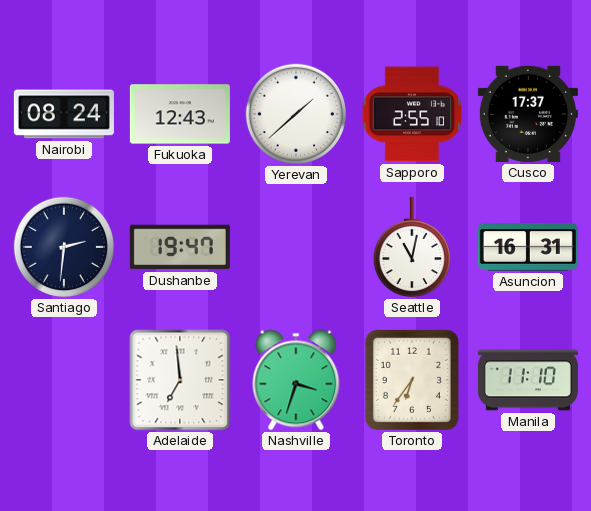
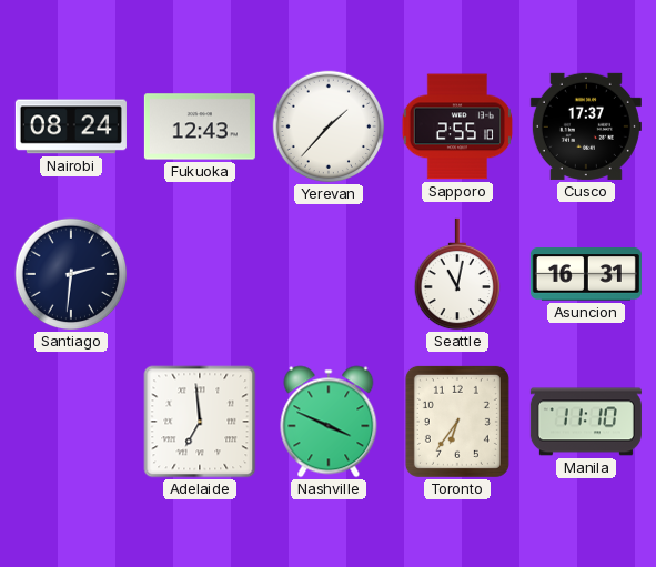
Yerevan: 1:38 -> 1:37 (329, 126)
Dushanbe: 19:47 -> none (180, 247)
Nashville: 3:33 -> 3:49 (329, 422)
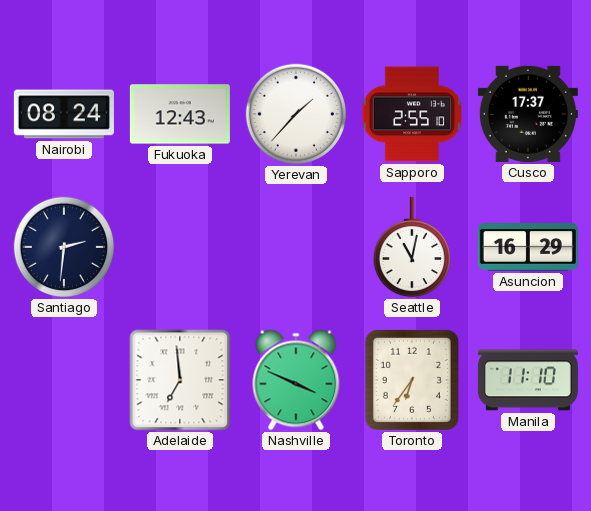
Asuncion: 16:31 -> 16:29 (528, 247)
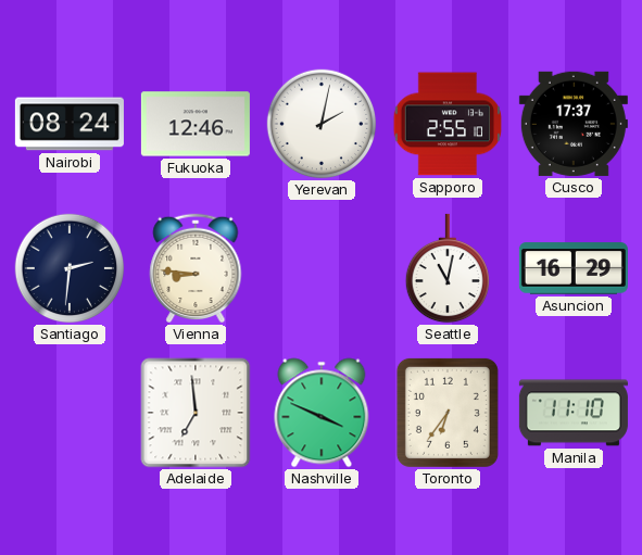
Fukuoka: 12:43 -> 12:46 (196, 124)
Yerevan: 1:37 -> 2:02 (322, 124)
Vienna: none -> 8:46 (196, 268)
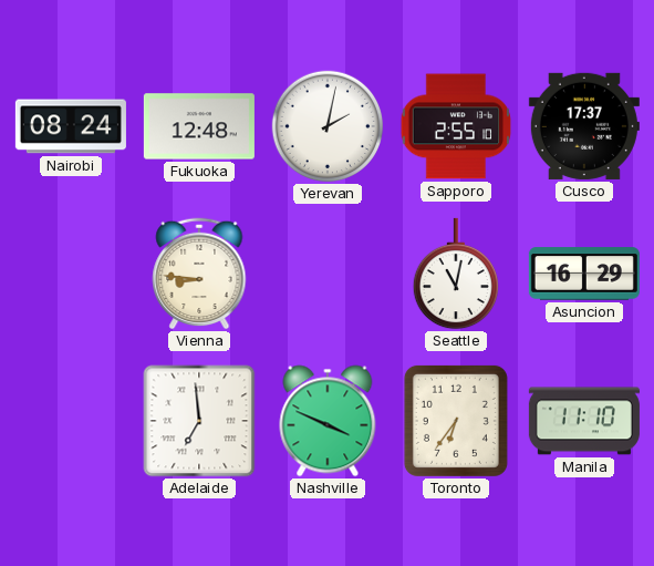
Fukuoka: 12:46 -> 12:48 (199, 126)
Santiago: 2:31 -> none (70, 268)
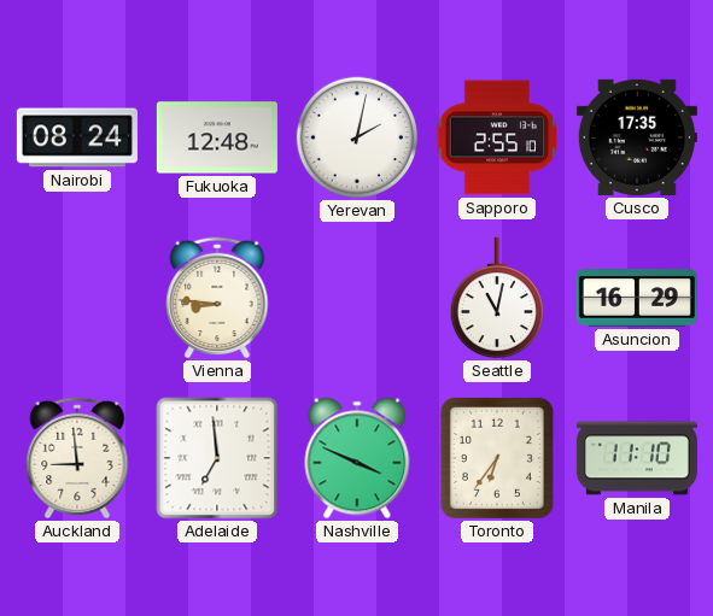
Cusco: 17:37 -> 17:35 (637, 137)
Auckland: none -> 8:59 (77, 458)
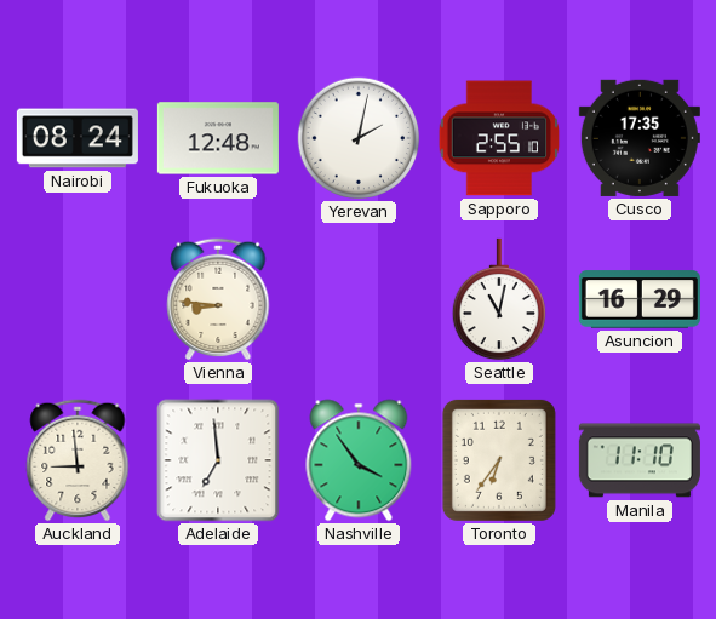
Nashville: 3:49 -> 3:54 (359, 460)
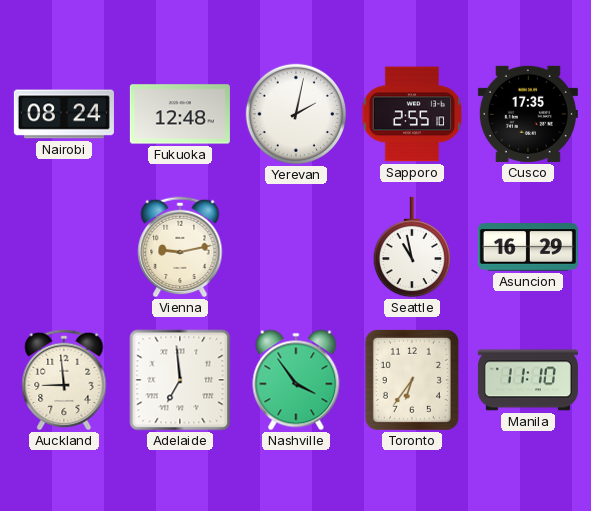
Vienna: 8:46 -> 9:13 (180, 247)
Seattle: 11:02 -> 10:58 (411, 247)
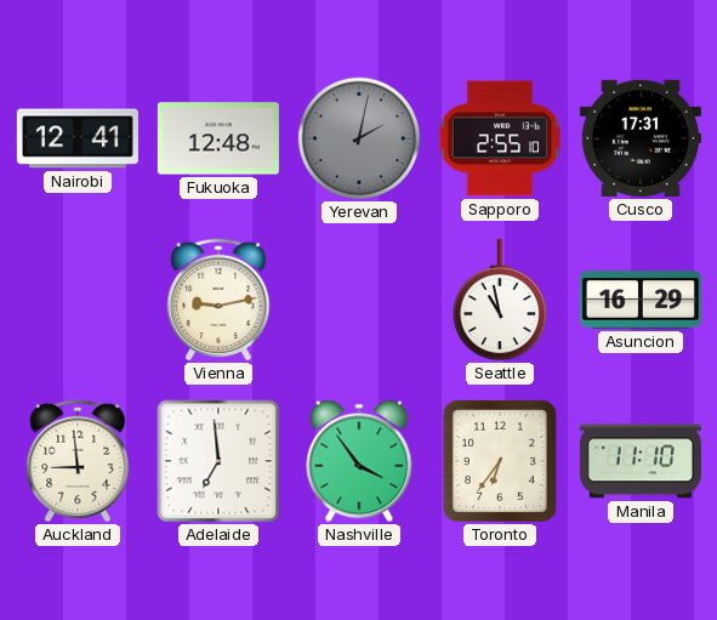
Nairobi: 08:24 -> 12:41 (78, 138)
Yerevan dial: white -> grey (359, 138)
Cusco: 17:35 -> 17:31 (641, 138)
